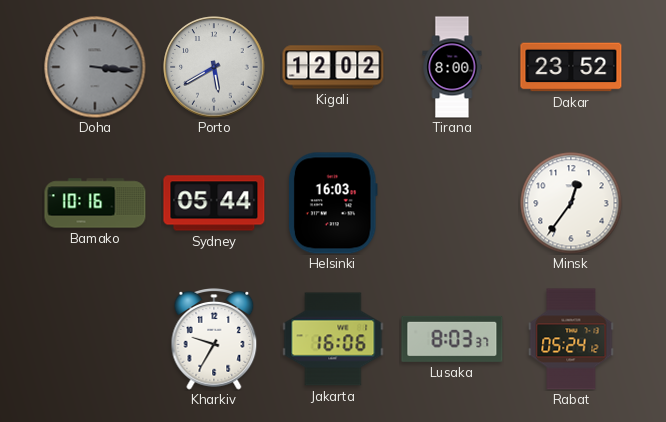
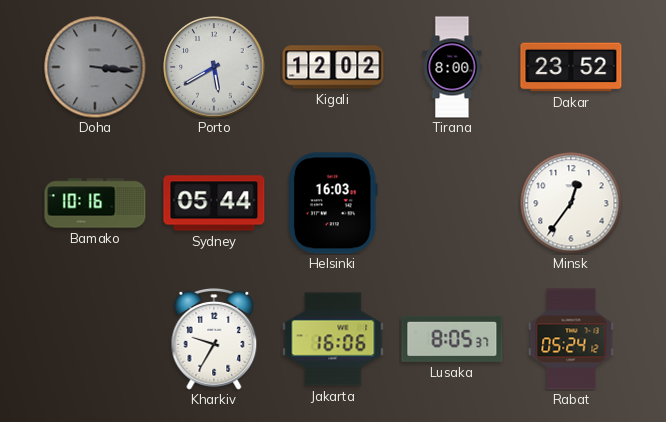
Lusaka: 8:03 -> 8:05 (452, 339)
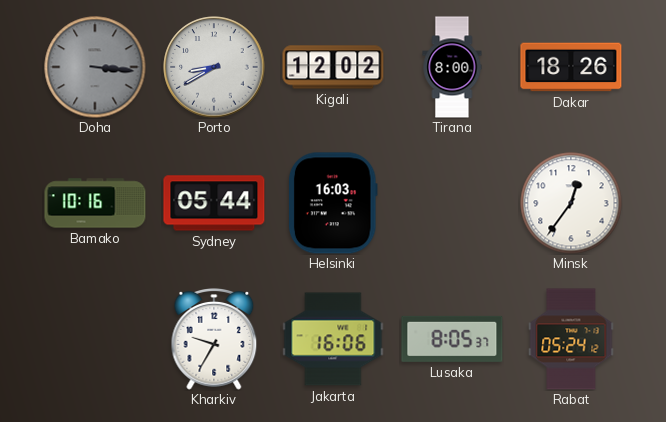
Porto: 5:40 -> 8:40 (214, 67)
Dakar: 23:52 -> 18:26 (571, 67)
